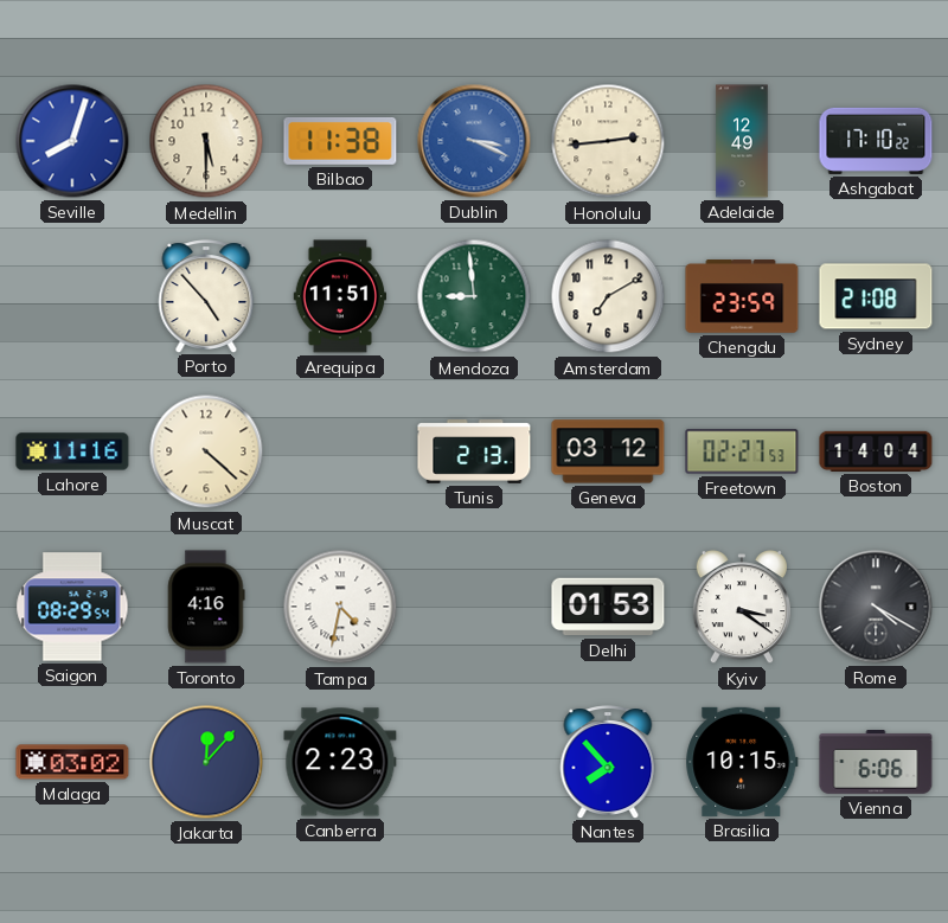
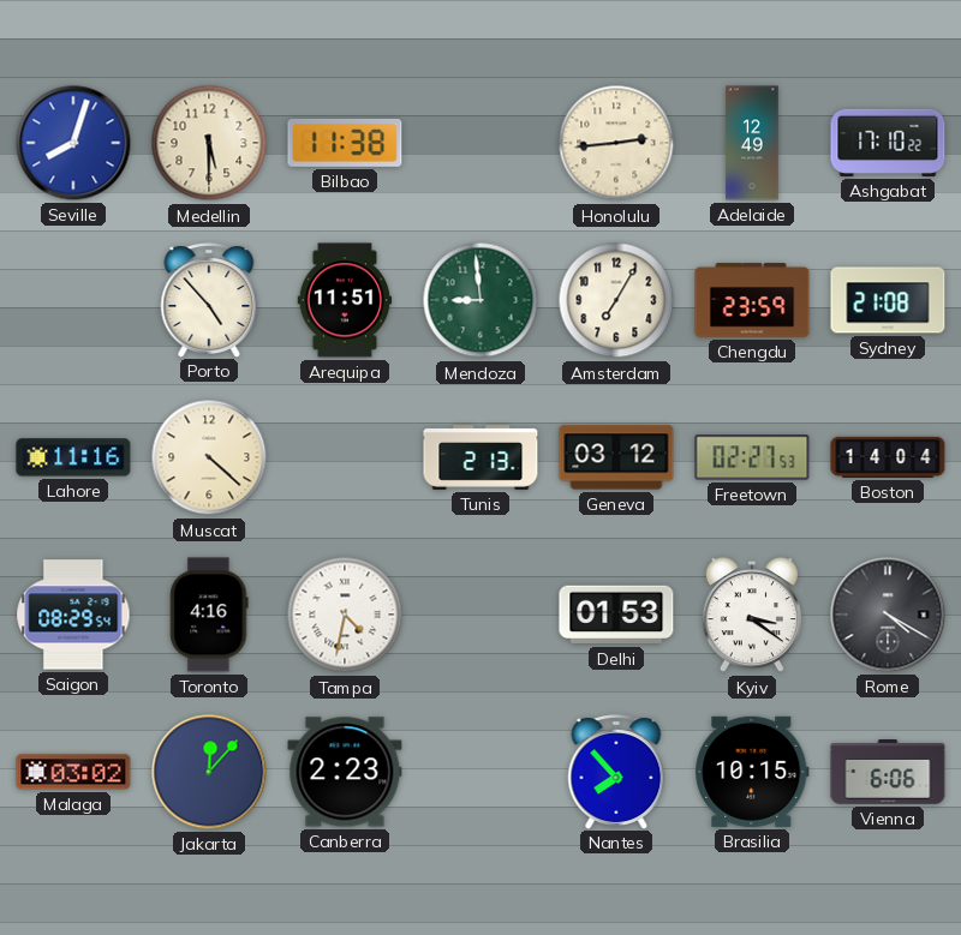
Dublin: 3:19 -> none (474, 141)
Amsterdam: 7:10 -> 7:05 (616, 300)
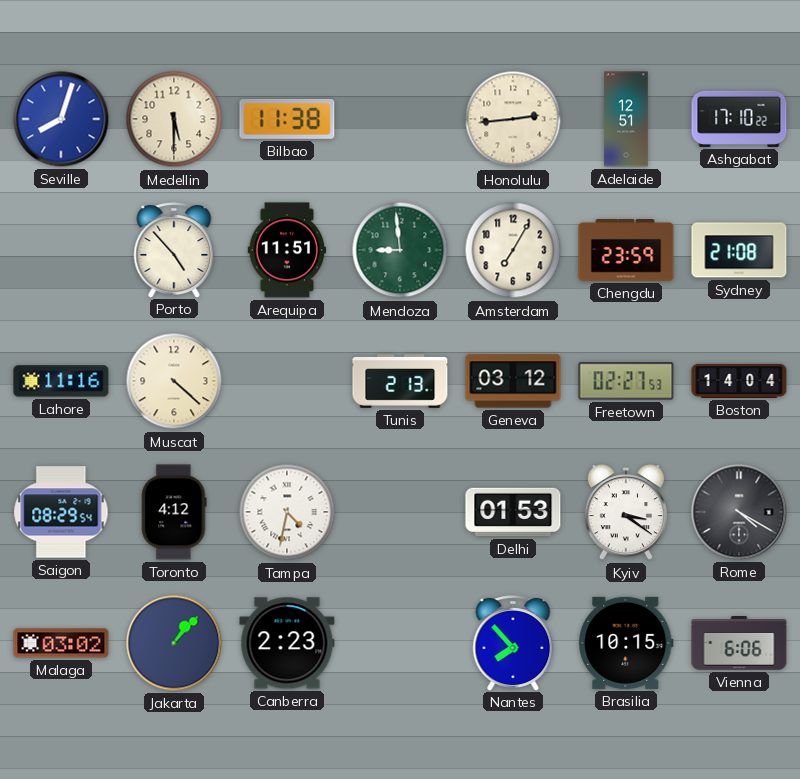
Adelaide: 12:49 -> 12:51 (626, 119)
Toronto: 4:16 -> 4:12 (174, 512)
Jakarta: 12:07 -> 1:07 (174, 643)
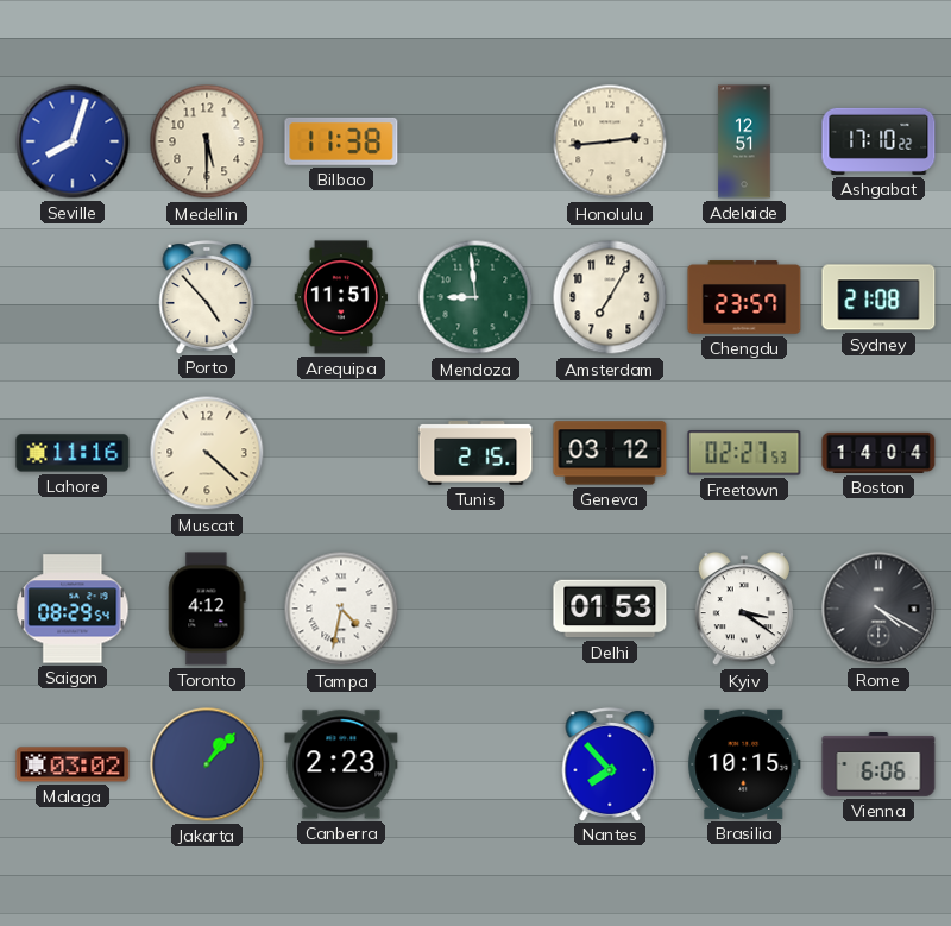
Chengdu: 23:59 -> 23:57 (744, 297)
Tunis: 2:13 -> 2:15 (475, 454)
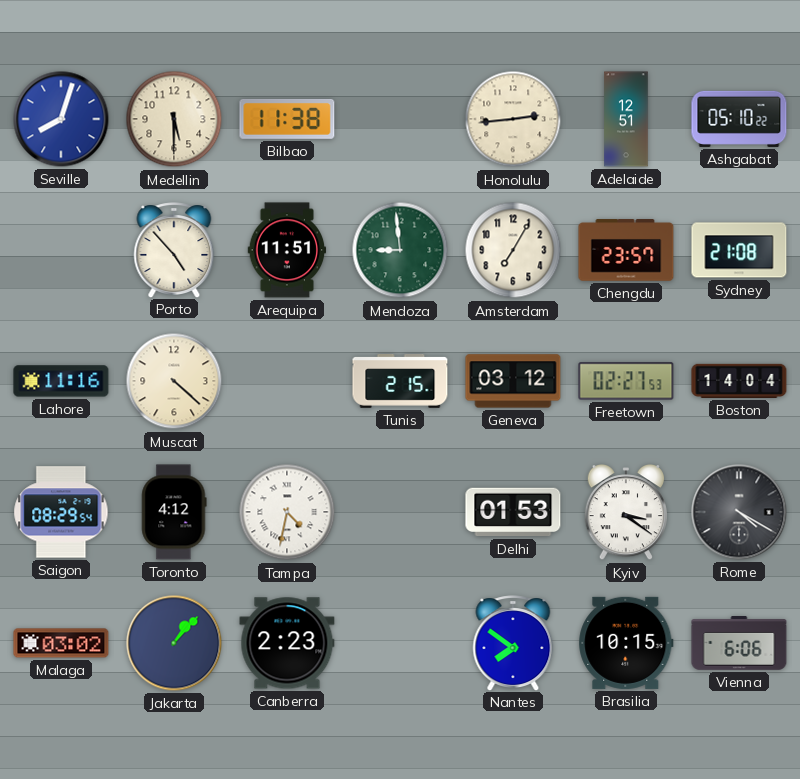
Ashgabat: 17:10 -> 05:10 (739, 119)
Nantes: 7:53 -> 7:51 (513, 643)
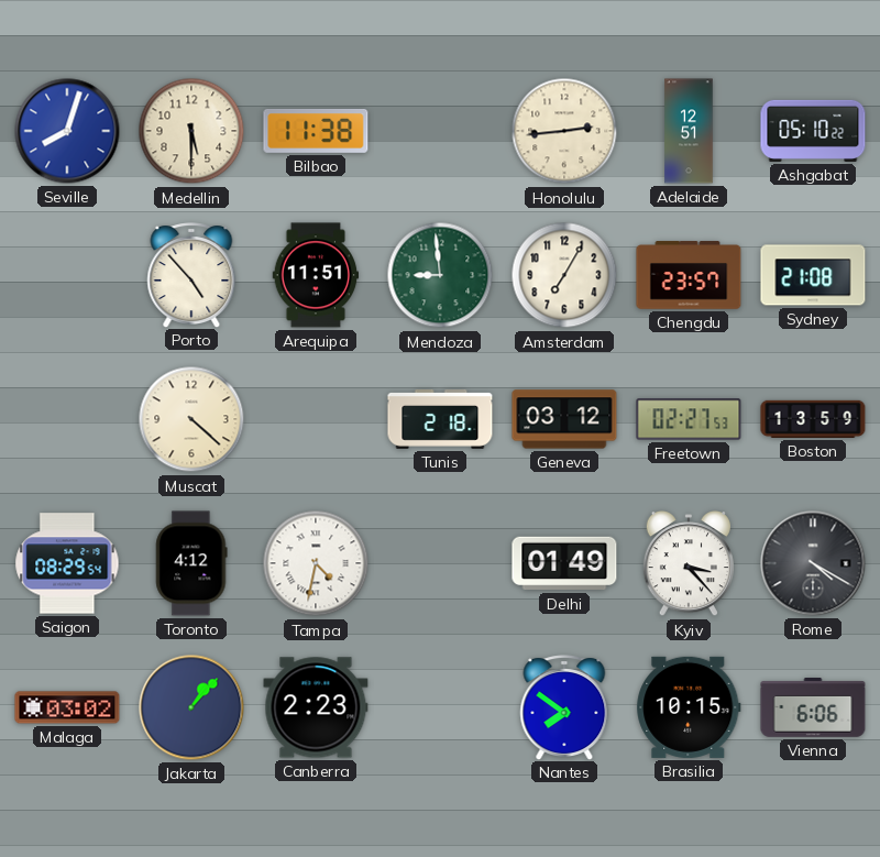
Lahore: 11:16 -> none (61, 381)
Tunis: 2:15 -> 2:18 (440, 420)
Boston: 14:04 -> 13:59 (813, 419)
Delhi: 01:53 -> 01:49 (564, 563)
Kyiv: 3:21 -> 3:23 (687, 564)
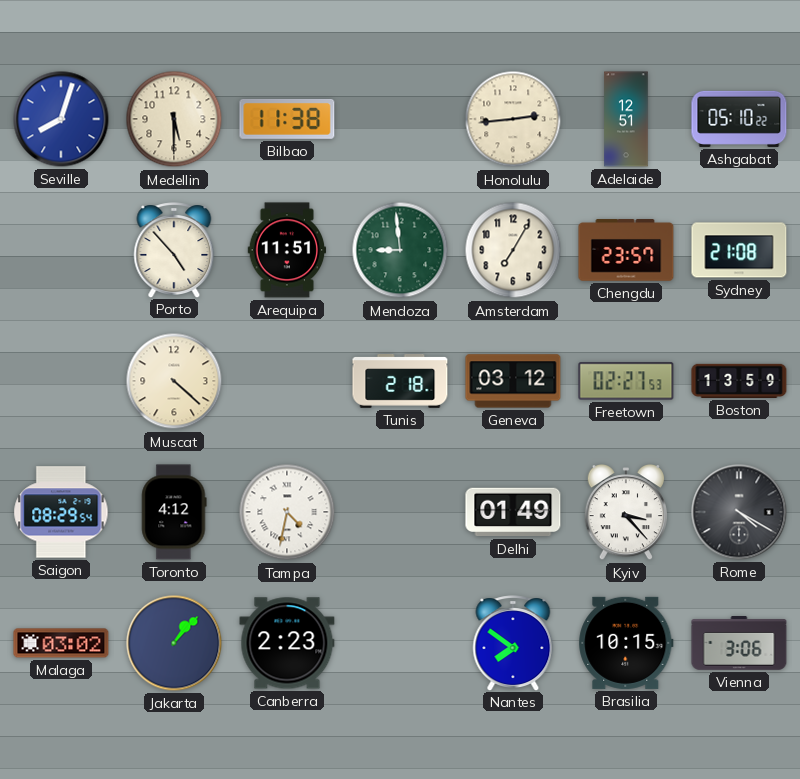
Vienna: 6:06 -> 3:06 (739, 644)
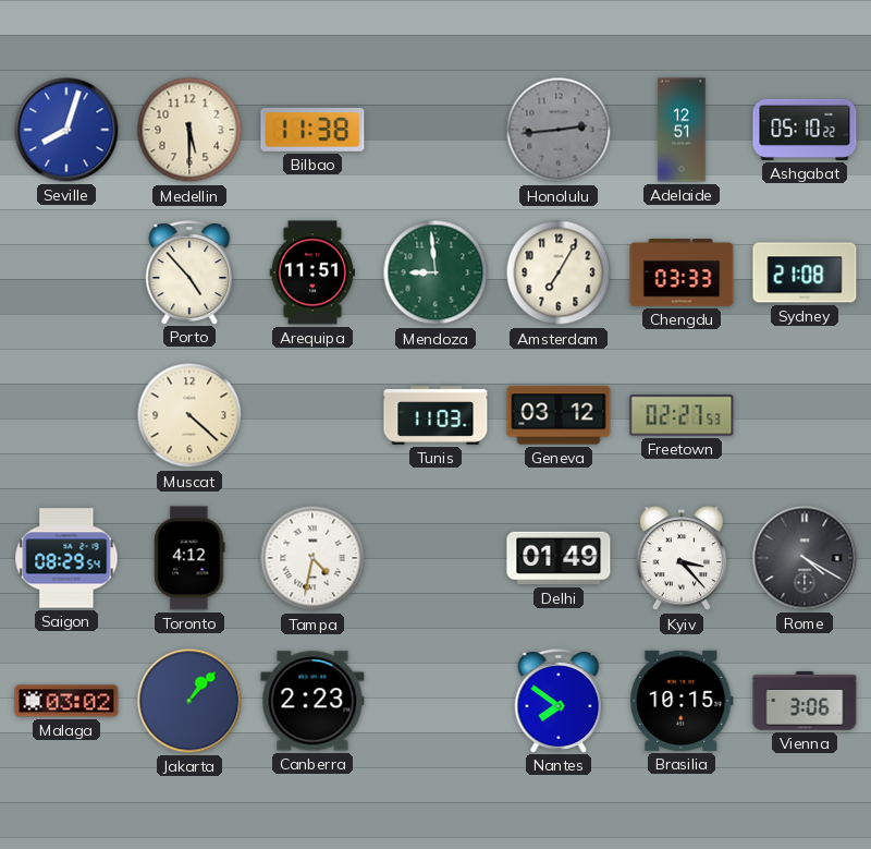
Honolulu dial: cream -> grey (559, 130)
Chengdu: 23:57 -> 03:33 (682, 272)
Tunis: 2:18 -> 11:03 (436, 416)
Boston: 13:59 -> none (739, 381)
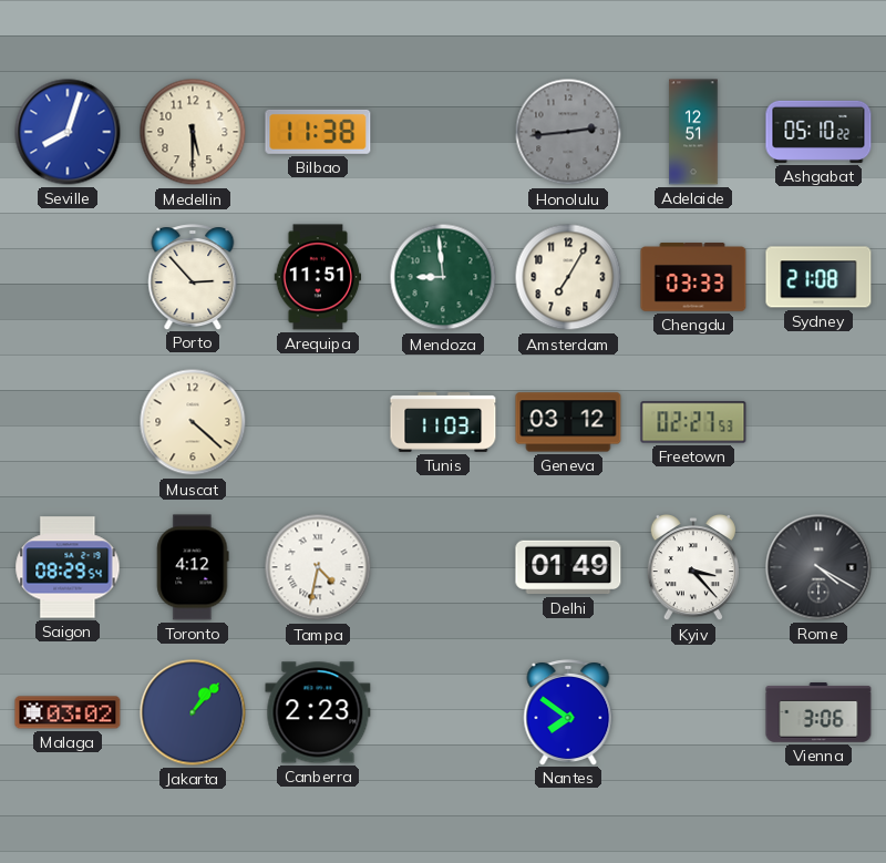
Porto: 4:53 -> 2:53 (193, 277)
Brasilia: 10:15 -> none (682, 701)
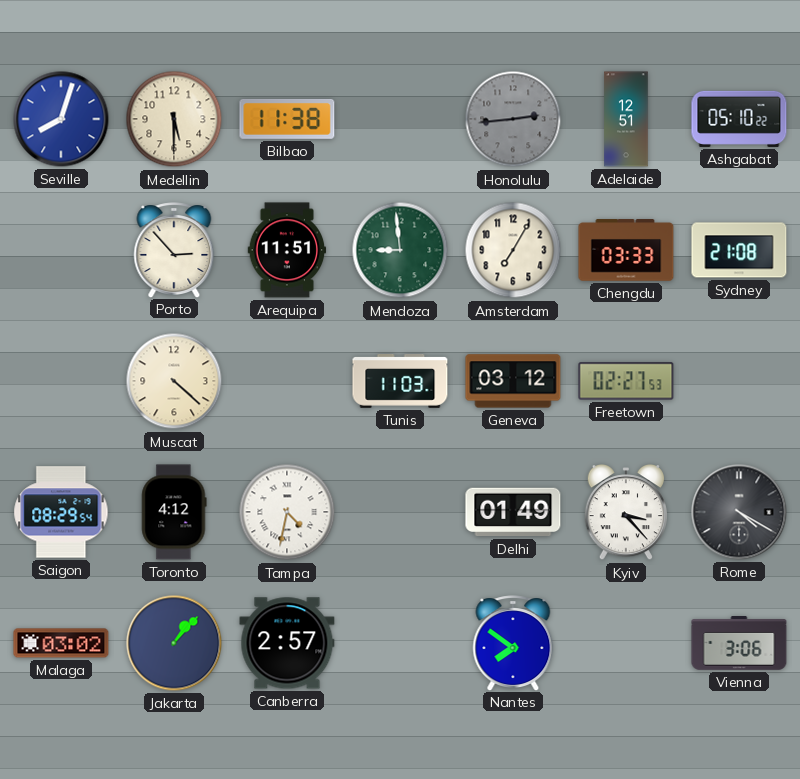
Canberra: 2:23 -> 2:57 (287, 643)
